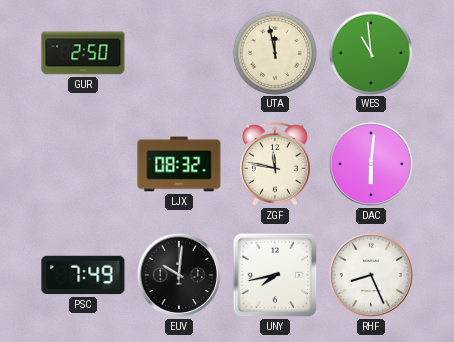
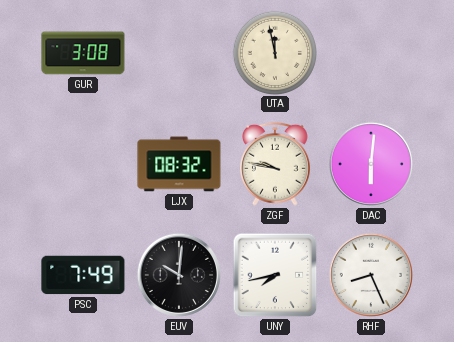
GUR: 2:50 -> 3:08 (83, 53)
WES: 10:59 -> none (370, 52)
ZGF: 11:47 -> 9:47 (275, 164)
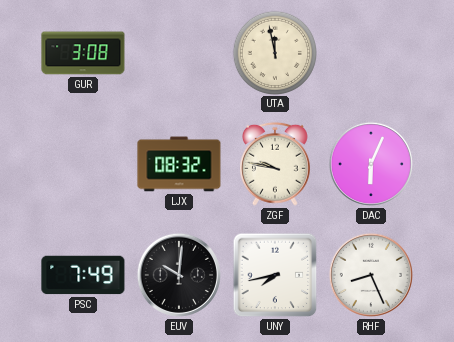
DAC: 6:01 -> 6:04 (371, 164)
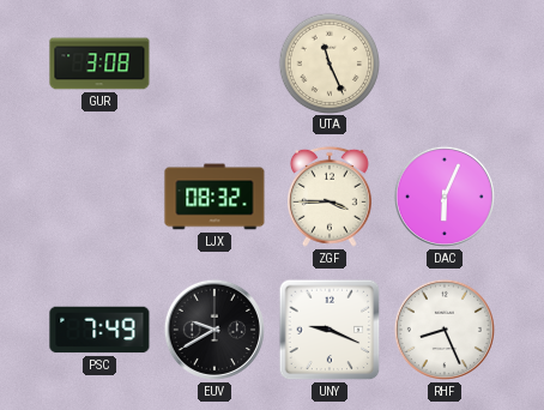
UTA: 11:58 -> 11:26 (328, 62)
ZGF: 9:47 -> 3:45 (330, 197)
EUV: 10:01 -> 9:40 (214, 330)
UNY: 7:43 -> 9:19 (330, 330)
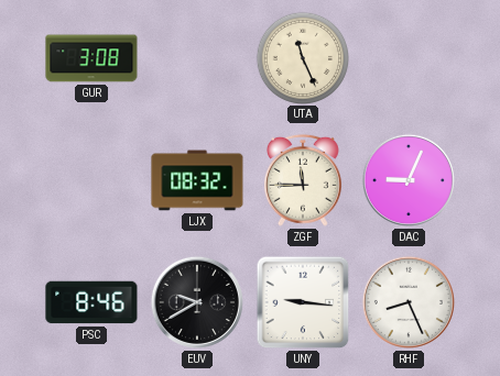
ZGF: 3:45 -> 11:45 (303, 180)
DAC: 6:04 -> 9:04 (409, 180)
PSC: 7:49 -> 8:46 (91, 302)
UNY: 9:19 -> 9:16 (303, 302)
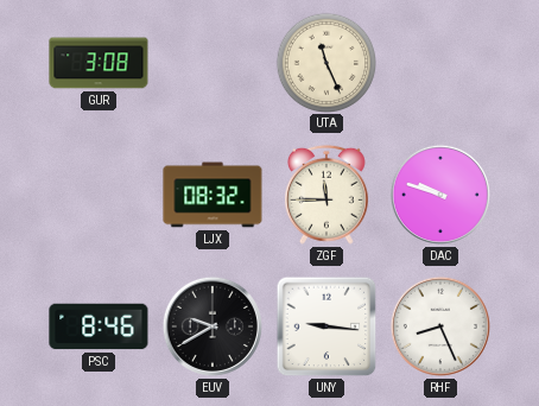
DAC: 9:04 -> 9:48 (440, 195)
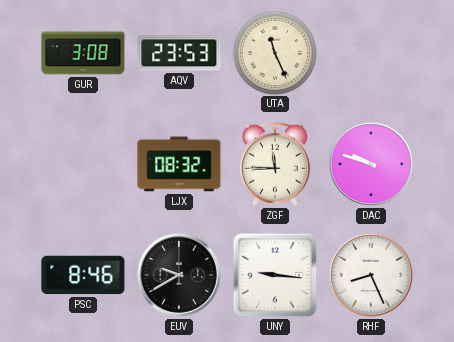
AQV: none -> 23:53 (179, 53)
